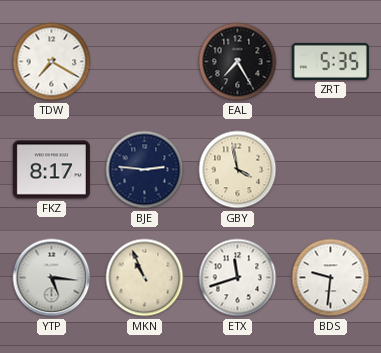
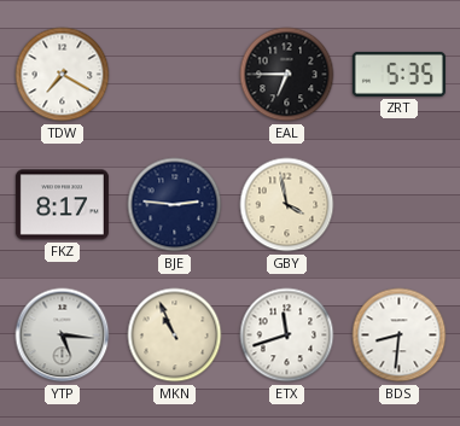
EAL: 7:25 -> 6:45 (287, 75)
BDS: 9:31 -> 8:31 (400, 335)
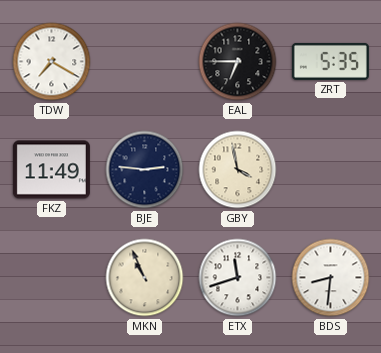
FKZ: 8:17 -> 11:49 (51, 170)
YTP: 5:16 -> none (63, 335)
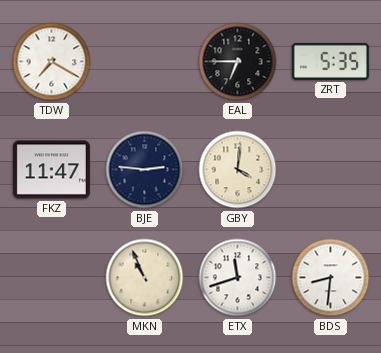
FKZ: 11:49 -> 11:47 (51, 170)
GBY: 3:58 -> 4:01 (238, 170)
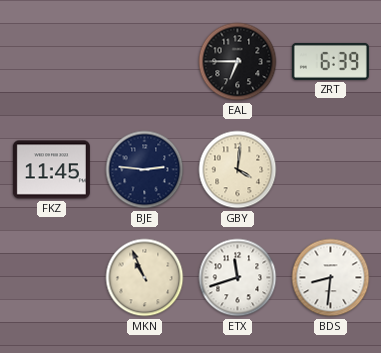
TDW: 7:20 -> none (52, 62)
ZRT: 5:35 -> 6:39 (330, 61)
FKZ: 11:47 -> 11:45 (51, 170)
